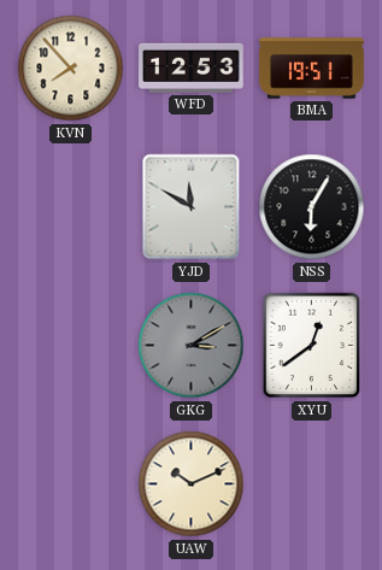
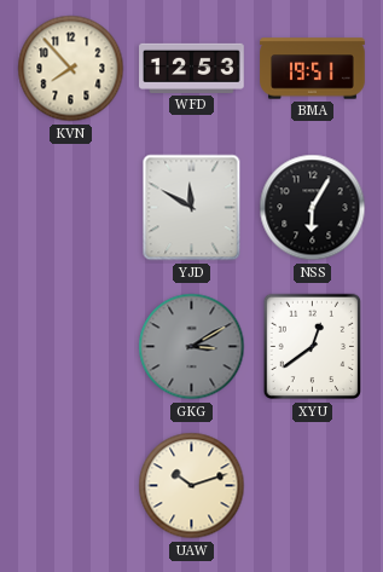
UAW: 10:11 -> 10:12 (192, 486)
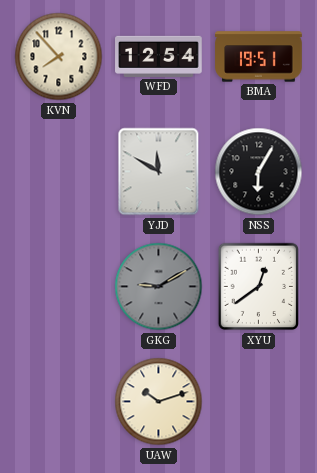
WFD: 12:53 -> 12:54 (159, 56)
GKG: 3:10 -> 9:10 (159, 287)
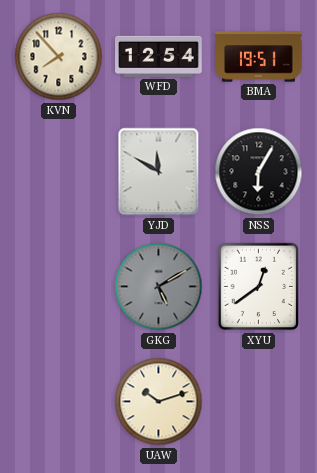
GKG: 9:10 -> 5:10 (159, 287)
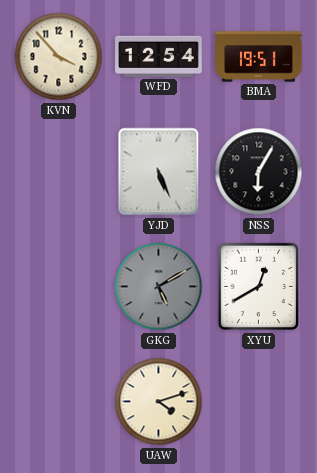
KVN: 7:53 -> 3:53 (59, 57)
YJD: 11:50 -> 5:26 (159, 172)
XYU: 12:39 -> 12:40 (258, 287)
UAW: 10:12 -> 4:12 (159, 402)
